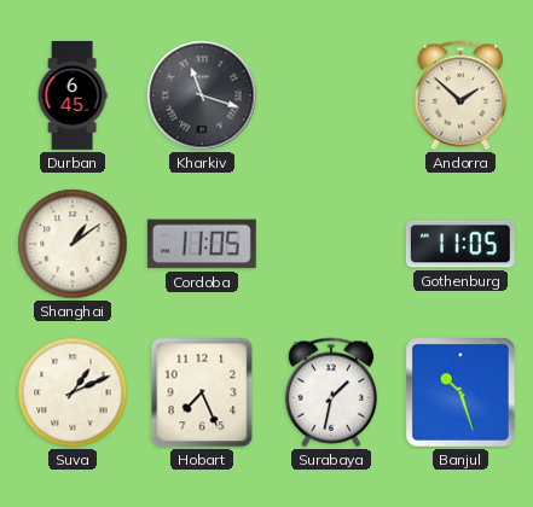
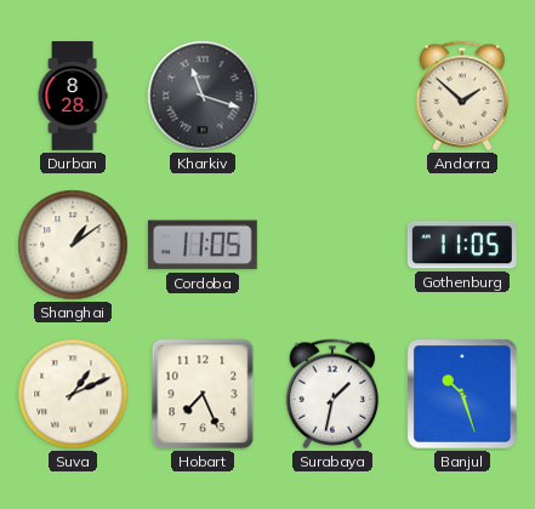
Durban: 6:45 -> 8:28 (73, 97)
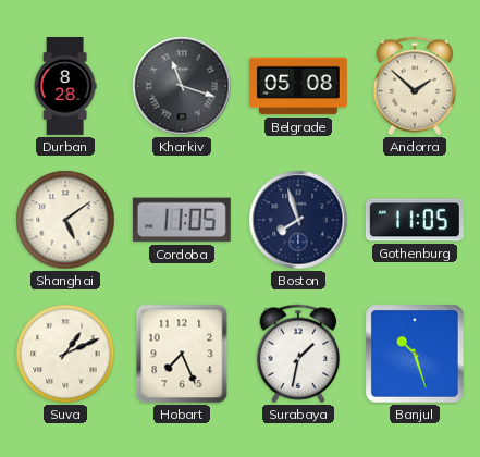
Belgrade: none -> 05:08 (298, 86)
Shanghai: 1:09 -> 5:09 (65, 220)
Boston: none -> 7:57 (298, 220)
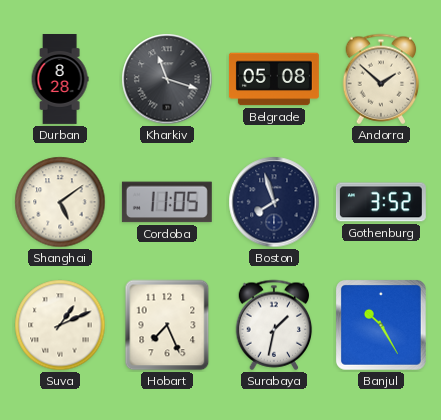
Gothenburg: 11:05 -> 3:52 (381, 202)
Banjul: 10:27 -> 10:25 (381, 325)
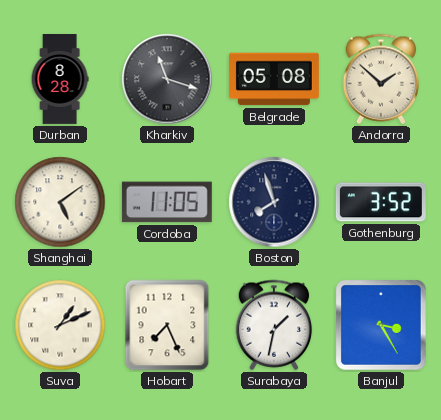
Banjul: 10:25 -> 3:25 (381, 325)
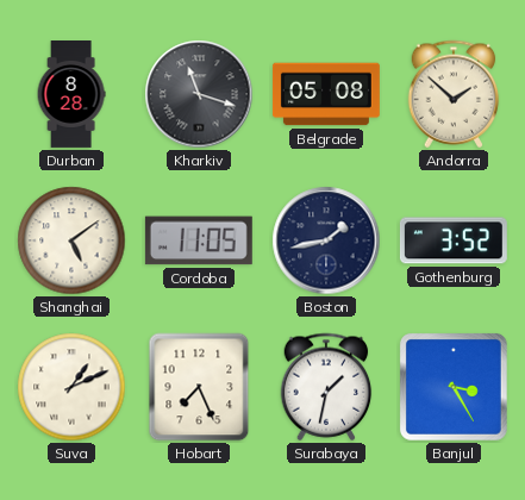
Boston: 7:57 -> 1:43 (326, 240)
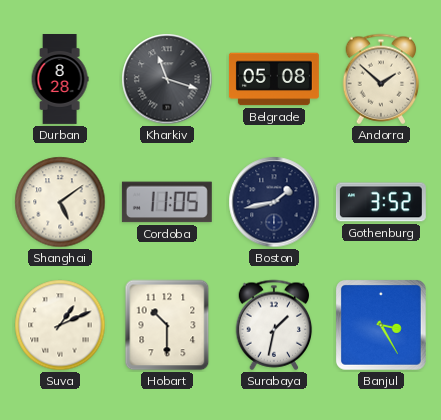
Hobart: 7:26 -> 10:30 (167, 325)
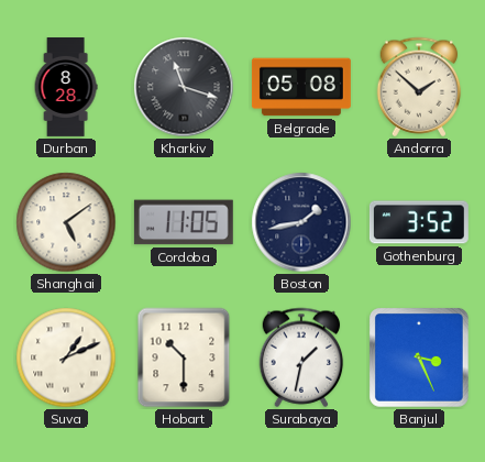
Banjul: 3:25 -> 3:26 (419, 358)
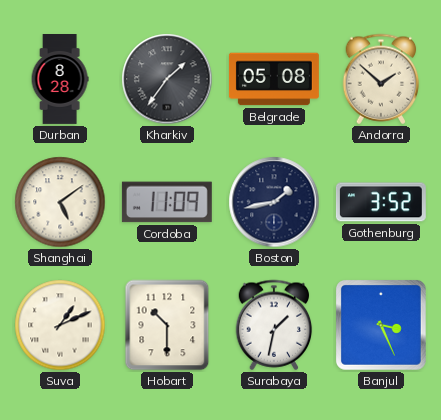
Kharkiv: 11:18 -> 1:36 (167, 79)
Cordoba: 11:05 -> 11:09 (167, 202)
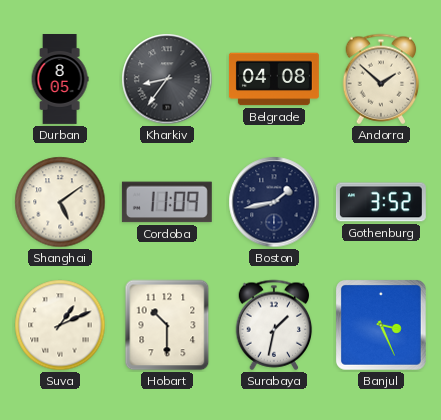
Durban: 8:28 -> 8:05 (60, 80)
Kharkiv: 1:36 -> 8:36 (167, 79)
Belgrade: 05:08 -> 04:08 (274, 79)
